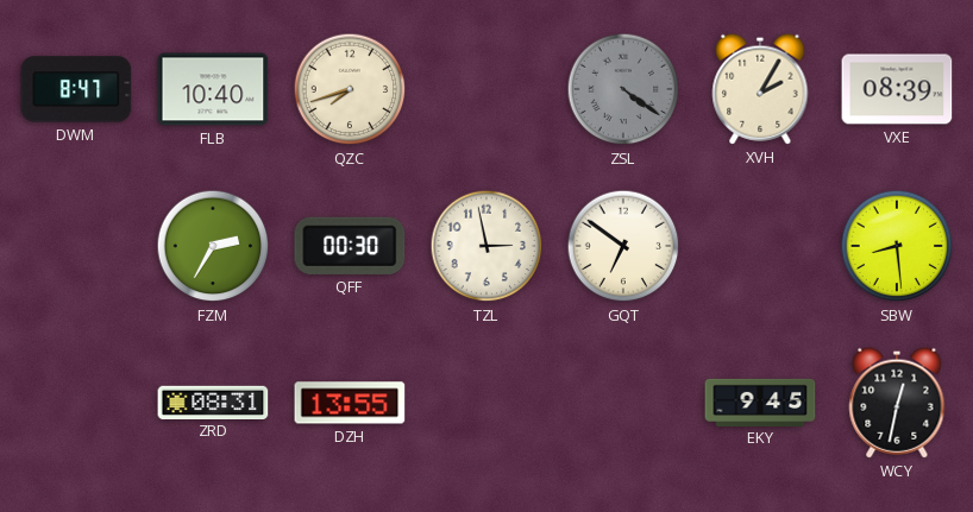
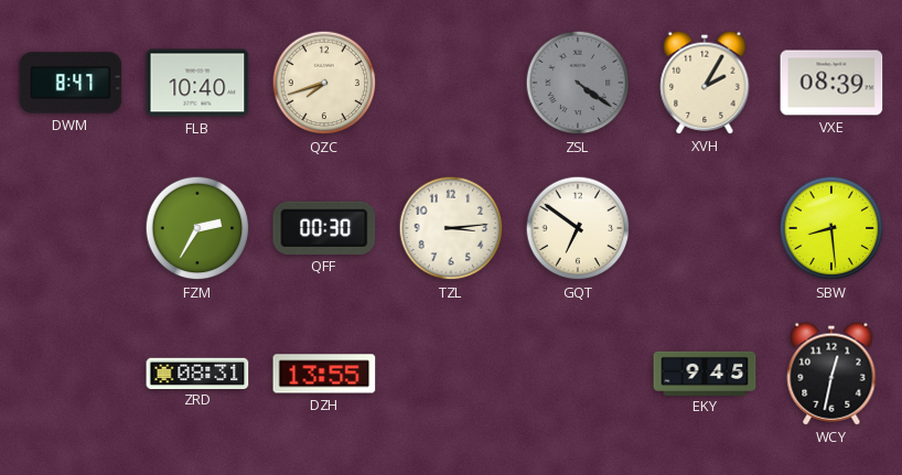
TZL: 2:58 -> 3:14 (451, 228)
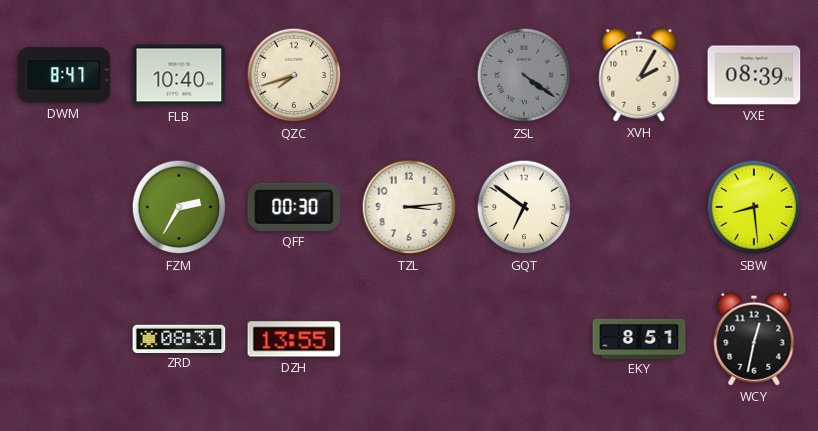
EKY: 9:45 -> 8:51 (639, 338)
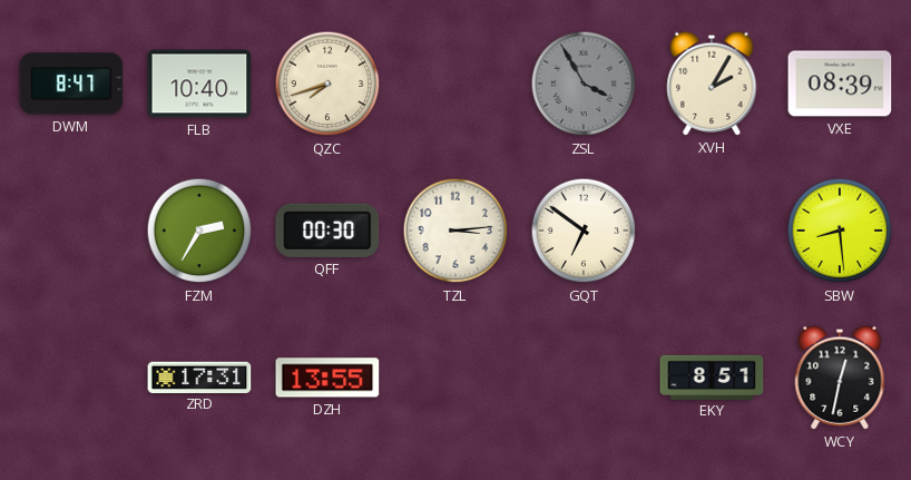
ZSL: 4:21 -> 3:55 (584, 84)
ZRD: 08:31 -> 17:31 (199, 376)
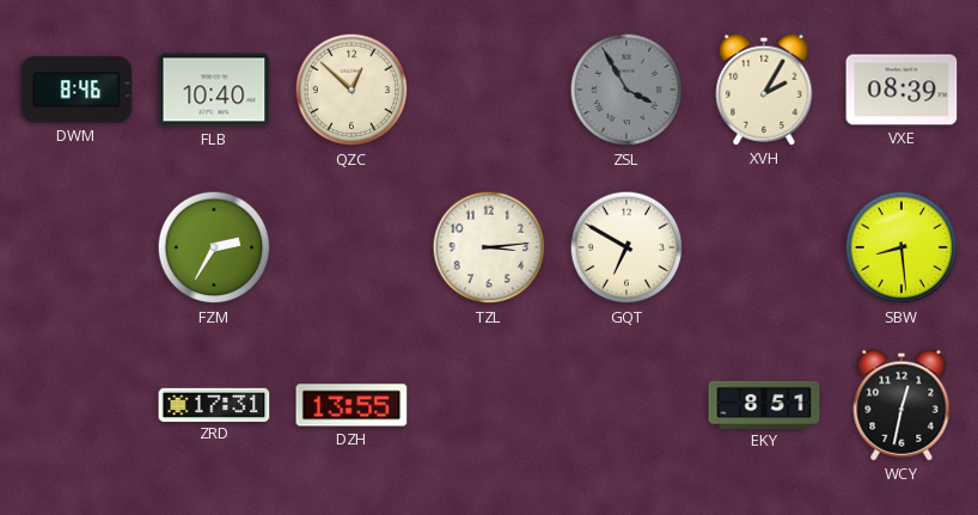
DWM: 8:47 -> 8:46 (77, 90)
QZC: 7:42 -> 12:52 (352, 90)
QFF: 00:30 -> none (327, 231)
GQT: 6:51 -> 6:50 (626, 247)
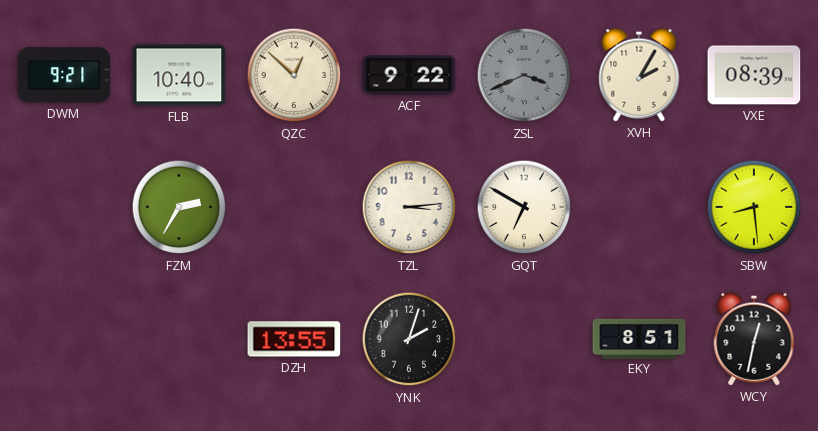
DWM: 8:46 -> 9:21 (64, 75)
ACF: none -> 9:22 (409, 75)
ZSL: 3:55 -> 3:41 (524, 75)
ZRD: 17:31 -> none (214, 404)
YNK: none -> 2:03 (409, 339)
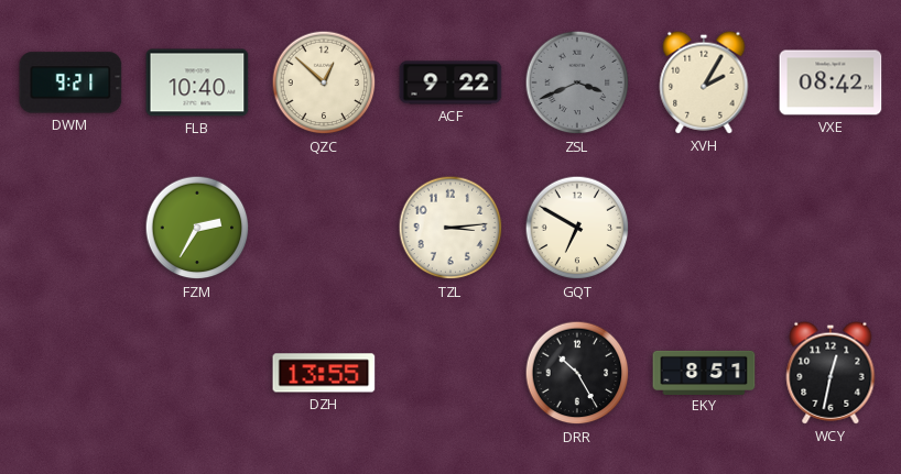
VXE: 08:39 -> 08:42 (831, 82)
SBW: 8:29 -> none (754, 207)
YNK: 2:03 -> none (409, 339)
DRR: none -> 10:25 (577, 373)
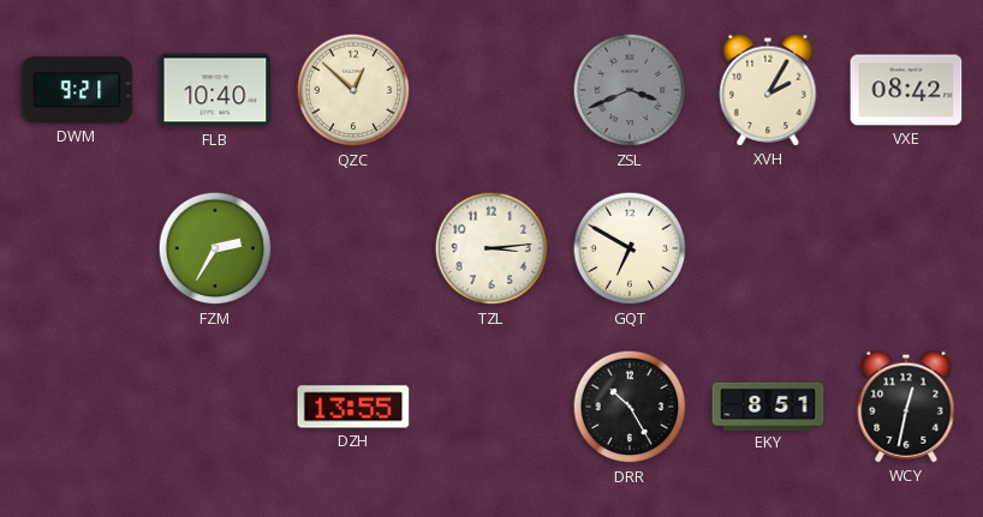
ACF: 9:22 -> none (450, 82)
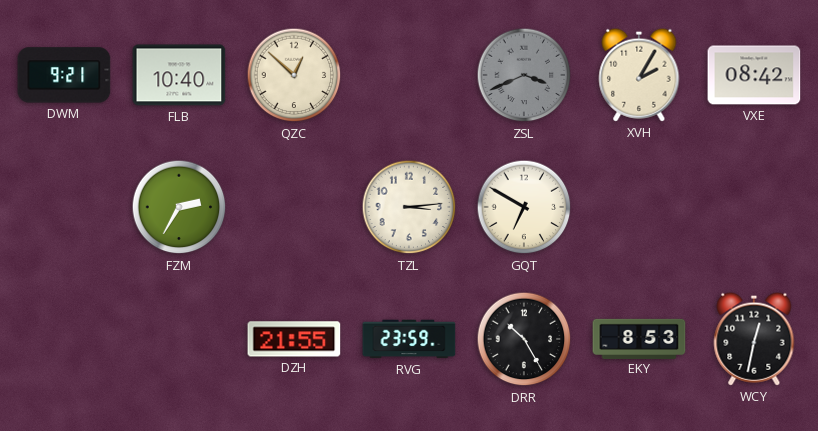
DZH: 13:55 -> 21:55 (294, 339)
RVG: none -> 23:59 (409, 339)
EKY: 8:51 -> 8:53 (639, 338)
